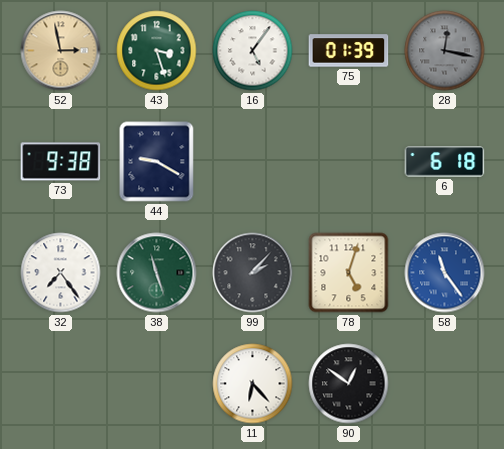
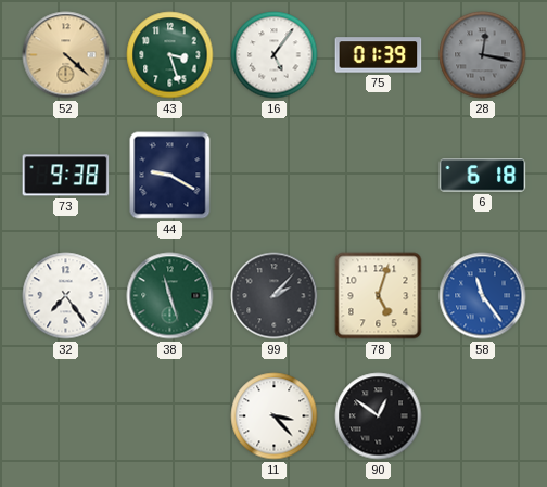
52: 2:58 -> 4:22 (66, 55)
11: 6:23 -> 3:23 (275, 416)
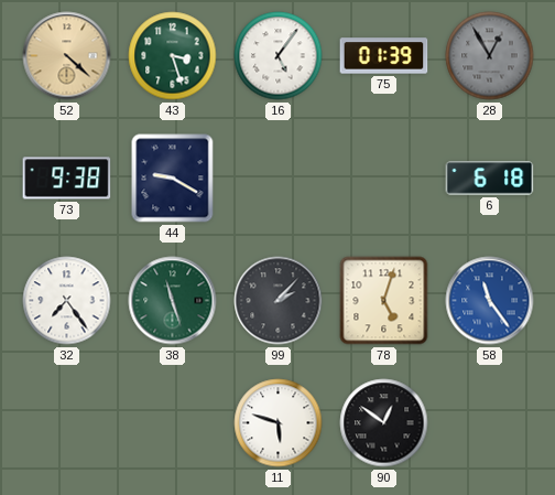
28: 12:17 -> 12:55 (490, 56)
11: 3:23 -> 5:48 (279, 423)
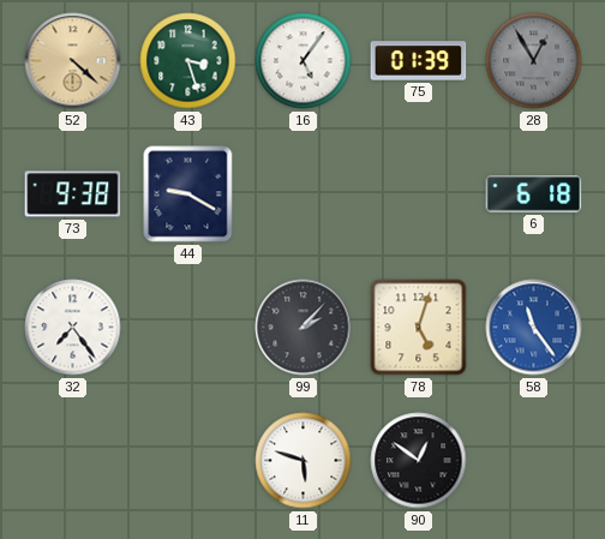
38: 11:27 -> none (173, 301)
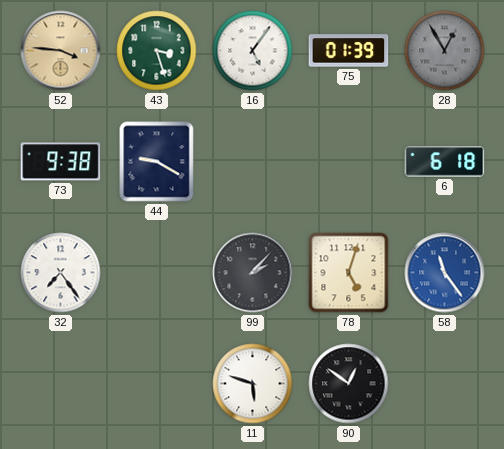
52: 4:22 -> 3:46 (61, 51)
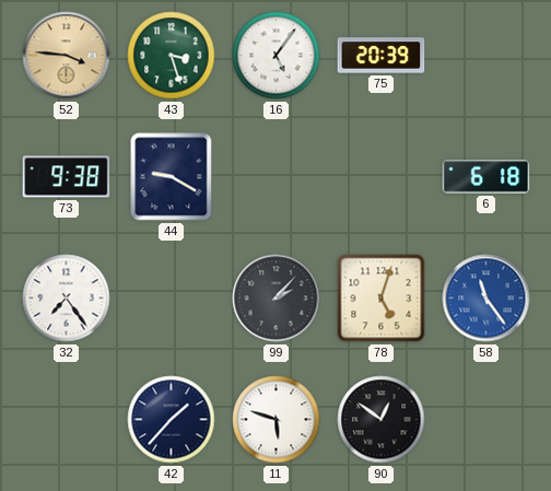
75: 01:39 -> 20:39 (382, 56)
28: 12:55 -> none (445, 51)
42: none -> 1:37 (172, 420)
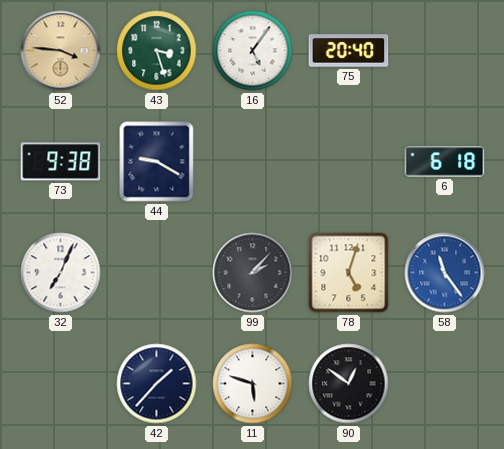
75: 20:39 -> 20:40 (349, 51)
32: 7:24 -> 7:04 (61, 273)
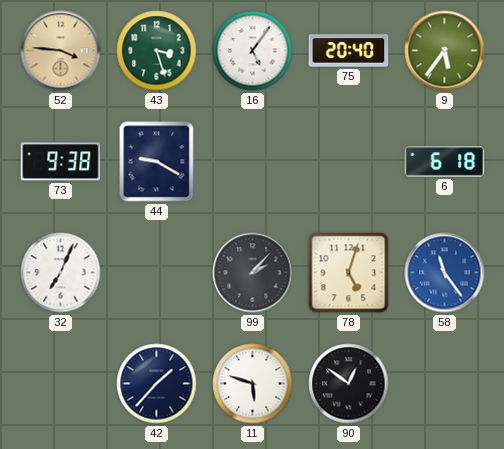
9: none -> 5:36 (445, 51)
